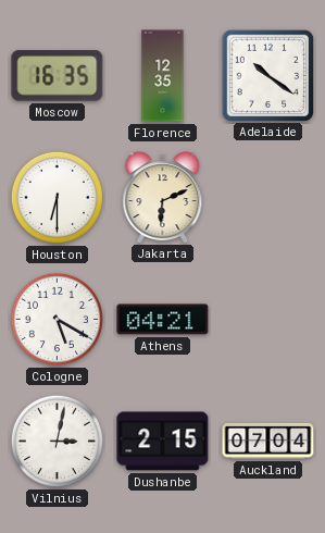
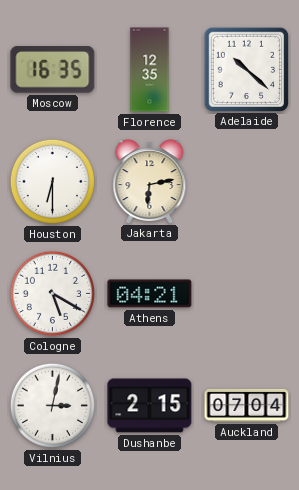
Adelaide: 10:21 -> 10:22 (246, 69)
Jakarta: 6:11 -> 6:13 (150, 181)
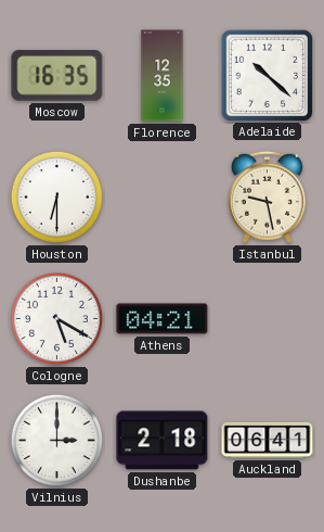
Jakarta: 6:13 -> none (150, 181)
Istanbul: none -> 9:28 (267, 197)
Vilnius: 3:02 -> 3:00 (56, 440)
Dushanbe: 2:15 -> 2:18 (163, 441)
Auckland: 07:04 -> 06:41 (268, 440)
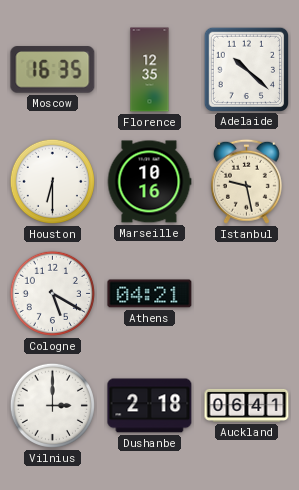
Marseille: none -> 10:16 (149, 182)
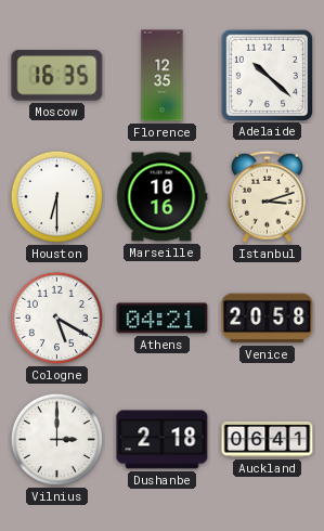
Istanbul: 9:28 -> 3:12 (267, 196)
Venice: none -> 20:58 (268, 319)
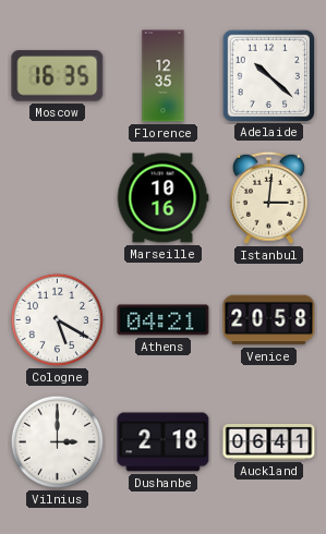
Houston: 6:30 -> none (56, 196)
Istanbul: 3:12 -> 3:01 (268, 197)
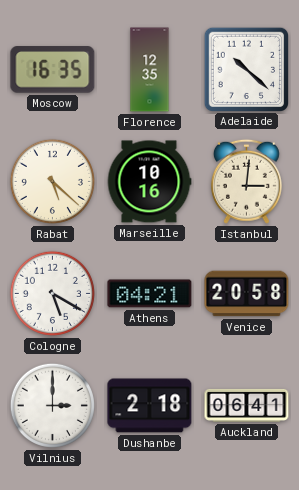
Rabat: none -> 5:22 (52, 181)
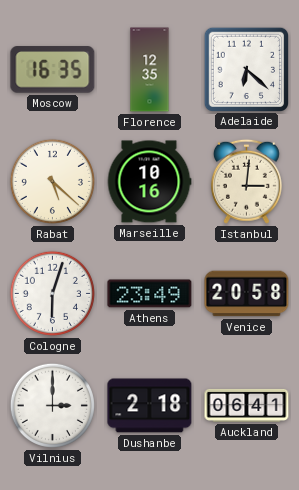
Adelaide: 10:22 -> 6:22 (246, 69)
Cologne: 5:20 -> 6:03 (52, 293)
Athens: 04:21 -> 23:49 (150, 294)
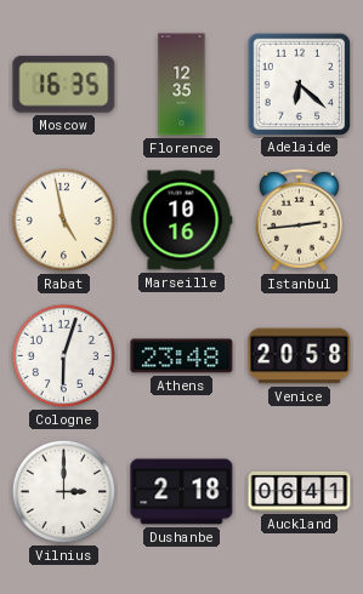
Rabat: 5:22 -> 4:58 (63, 219)
Istanbul: 3:01 -> 2:44 (299, 219)
Athens: 23:49 -> 23:48 (182, 356)
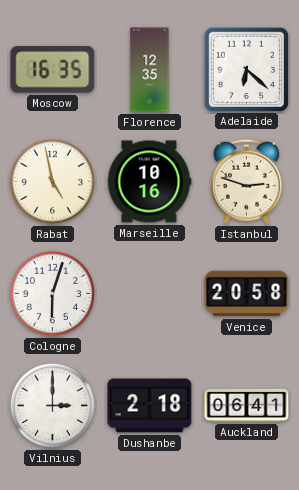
Istanbul: 2:44 -> 2:48 (246, 181)
Athens: 23:48 -> none (182, 356)
